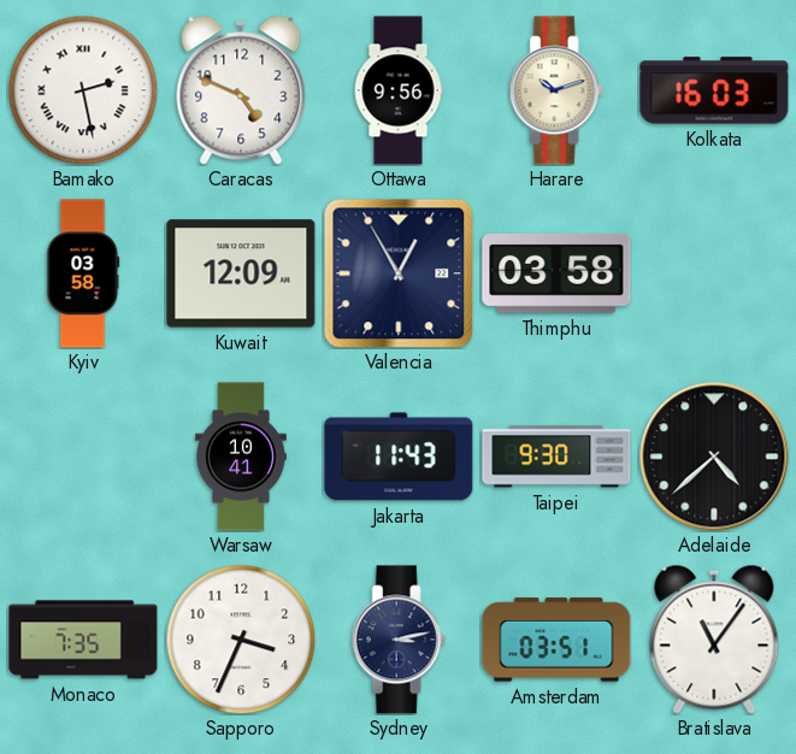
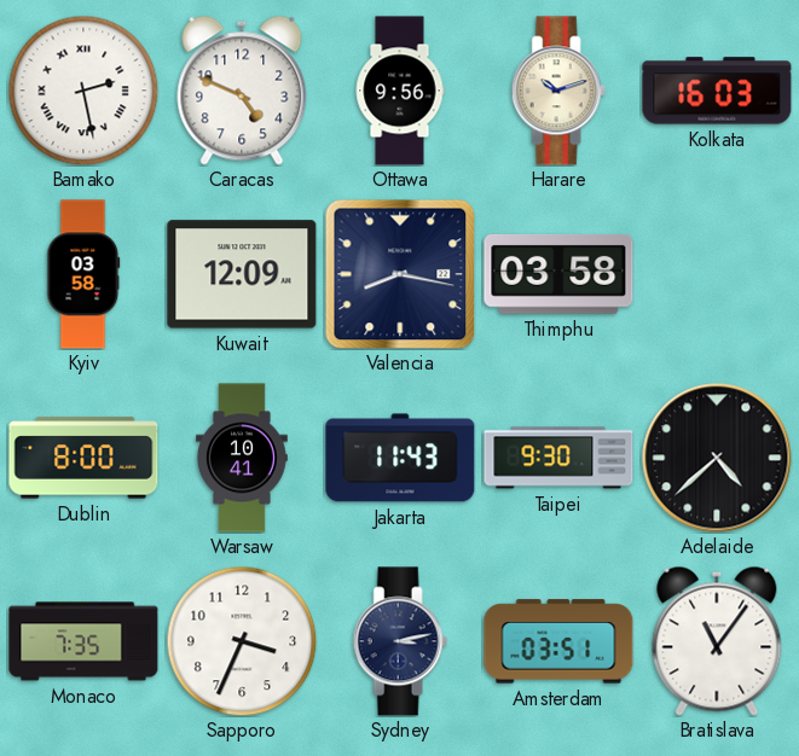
Valencia: 12:55 -> 8:17 (400, 274)
Dublin: none -> 8:00 (83, 458)
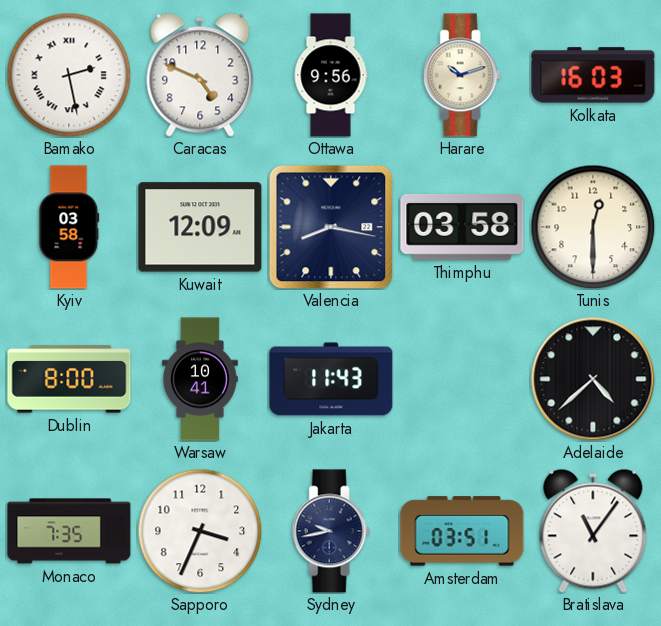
Tunis: none -> 12:30 (593, 227)
Taipei: 9:30 -> none (558, 458)
Sydney: 3:13 -> 9:43 (331, 531)
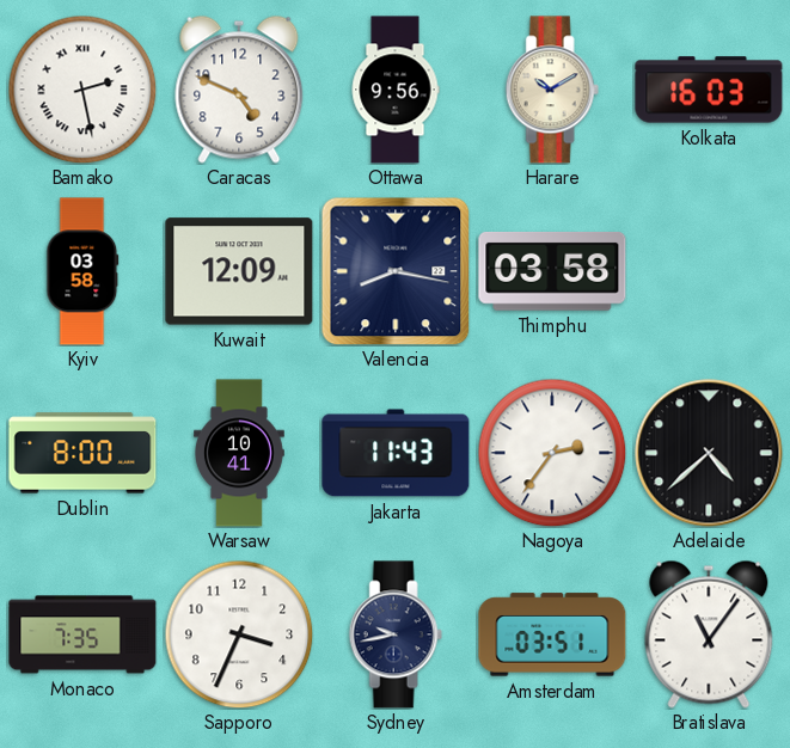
Harare: 10:12 -> 10:10 (552, 90)
Tunis: 12:30 -> none (593, 227)
Nagoya: none -> 2:36 (552, 453)
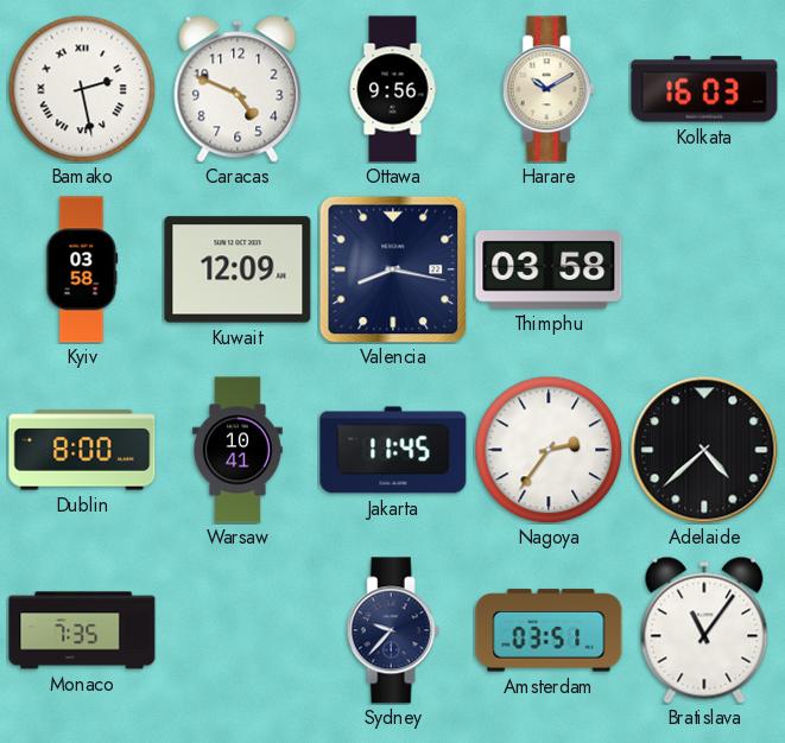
Jakarta: 11:43 -> 11:45 (393, 450)
Sapporo: 3:34 -> none (239, 634)
Sydney: 9:43 -> 9:37 (393, 630)
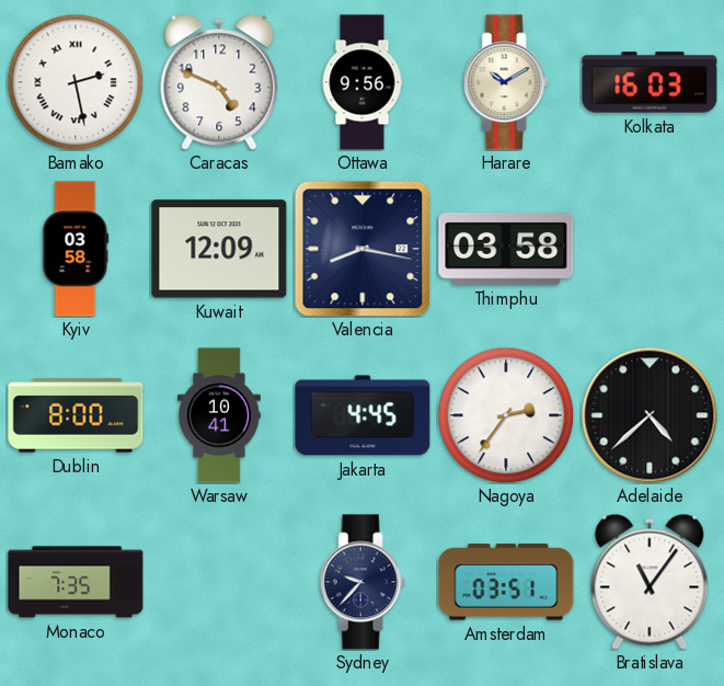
Jakarta: 11:45 -> 4:45 (363, 415)
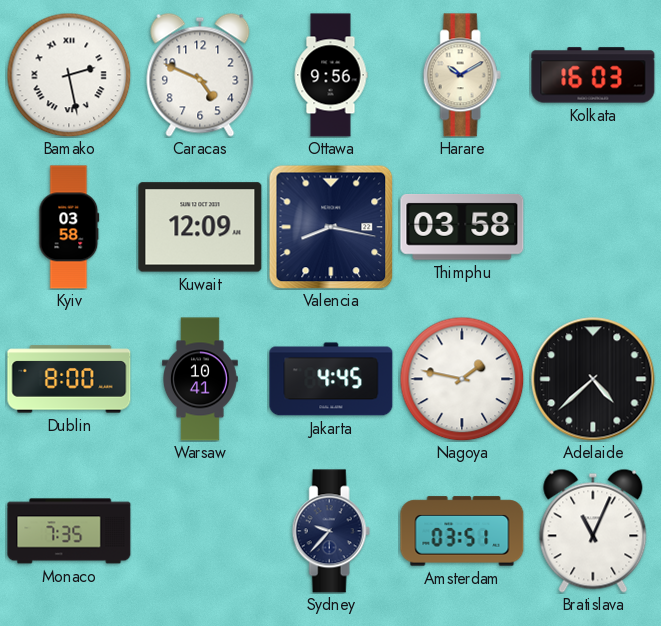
Nagoya: 2:36 -> 1:47 (462, 379)
Bratislava: 11:06 -> 11:04 (593, 531)
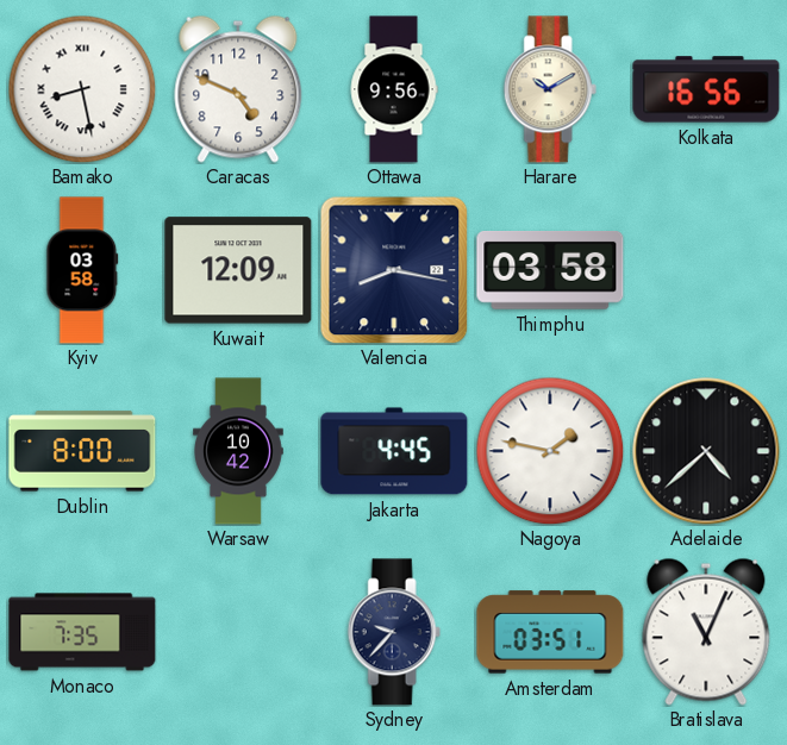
Bamako: 2:28 -> 8:28 (82, 89)
Kolkata: 16:03 -> 16:56 (706, 89)
Warsaw: 10:41 -> 10:42 (239, 451)
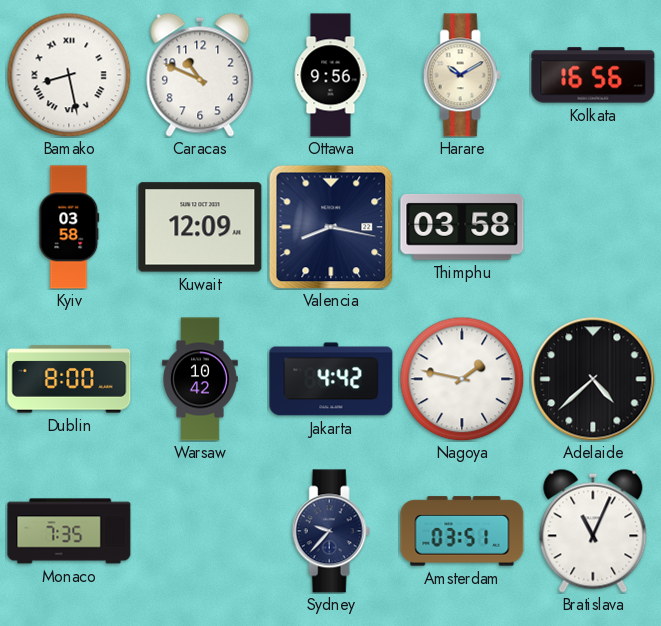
Caracas: 4:49 -> 10:49 (200, 75)
Jakarta: 4:45 -> 4:42 (331, 379)
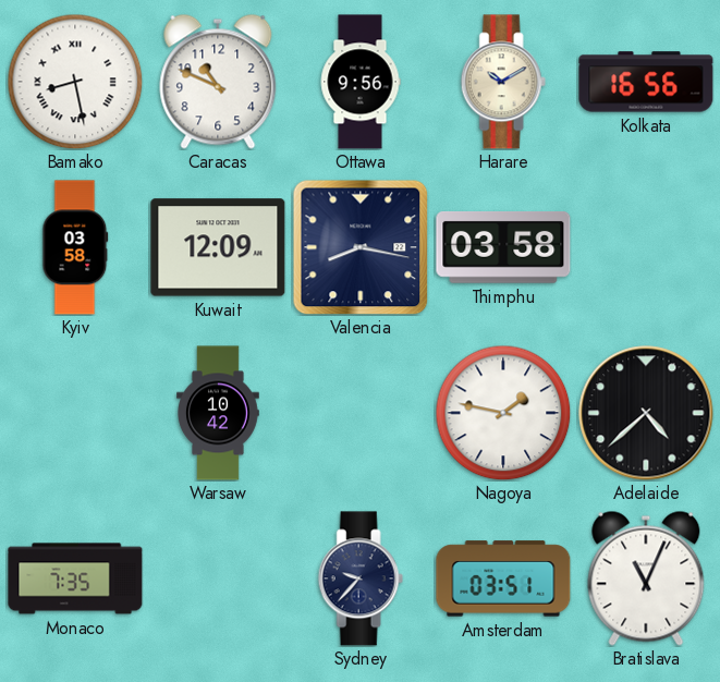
Dublin: 8:00 -> none (69, 379)
Jakarta: 4:42 -> none (331, 379)
